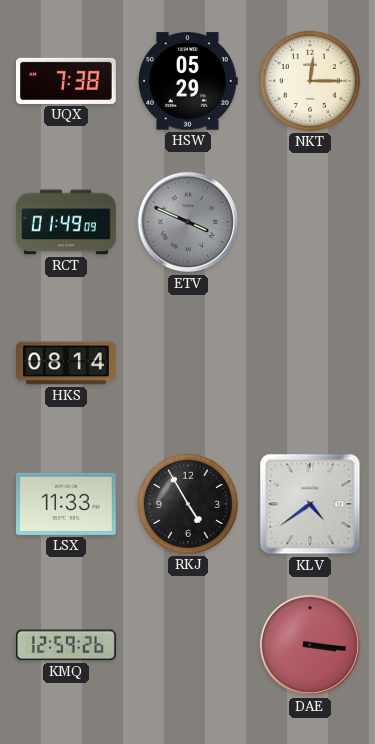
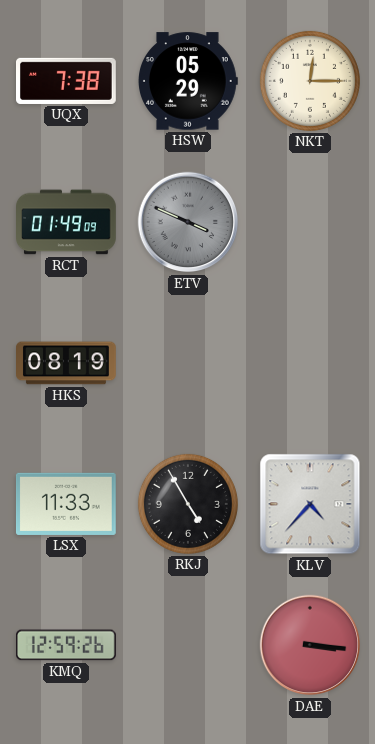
HKS: 08:14 -> 08:19 (67, 363)
KLV: 4:39 -> 4:37 (310, 504)
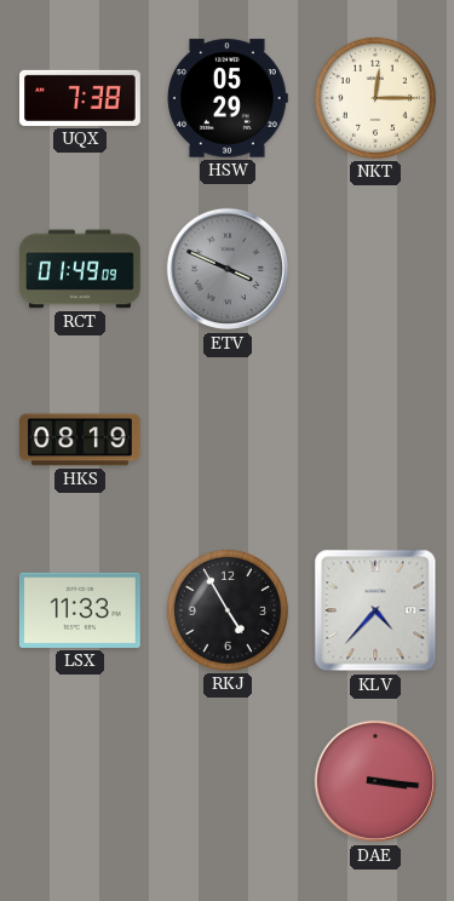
KMQ: 12:59 -> none (67, 645)
